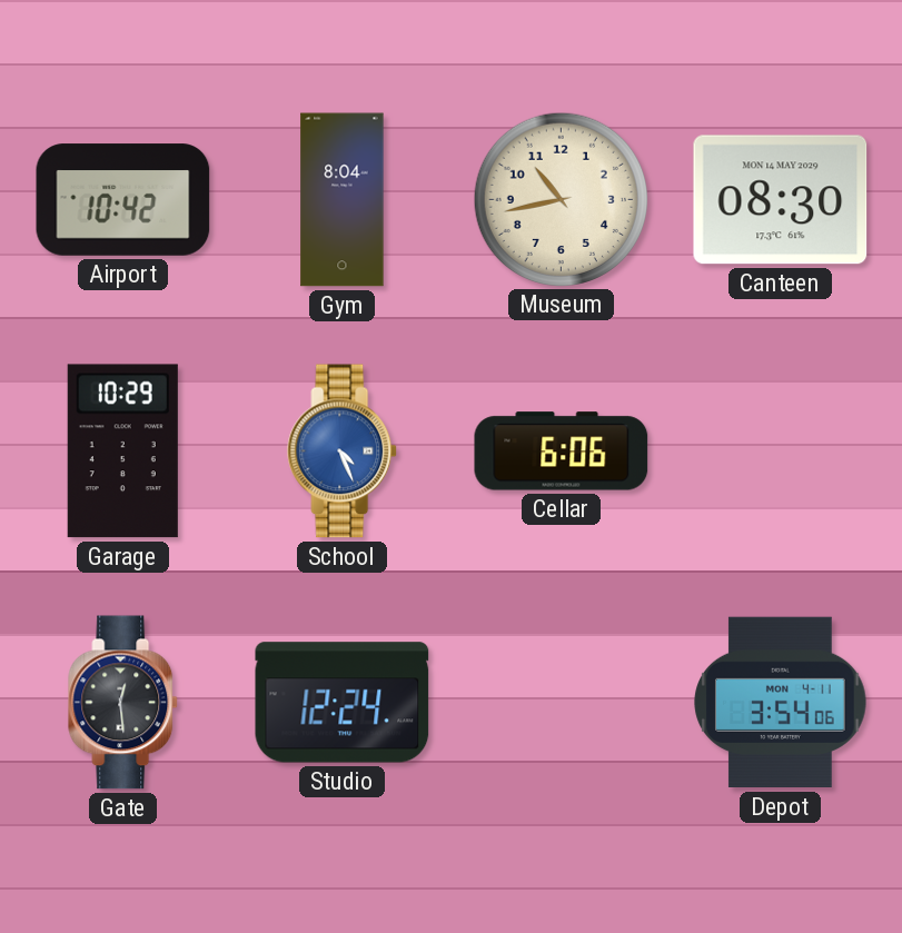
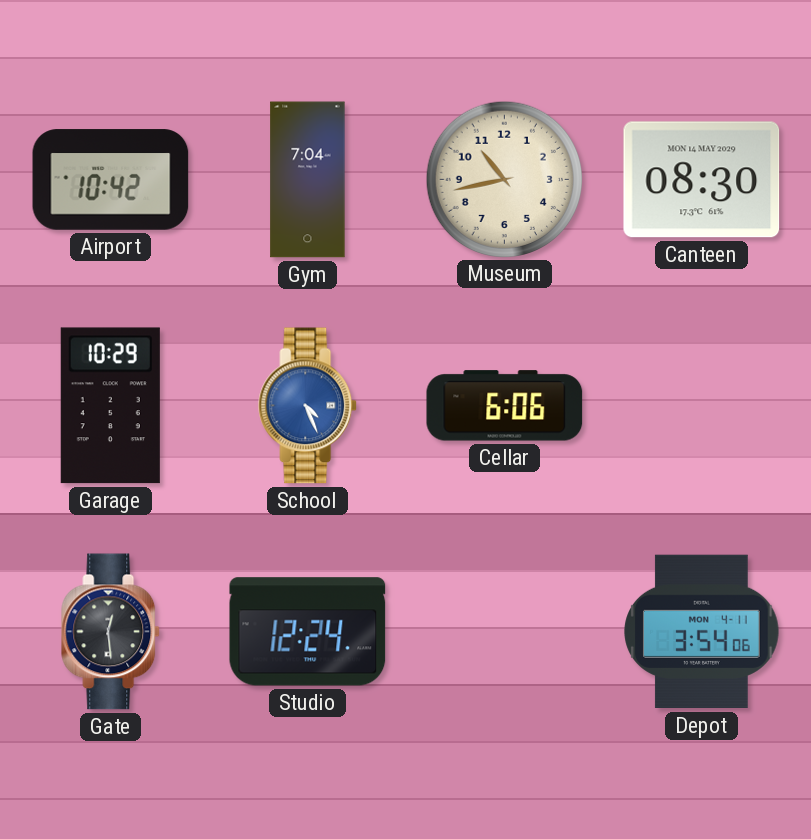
Gym: 8:04 -> 7:04 (308, 180)
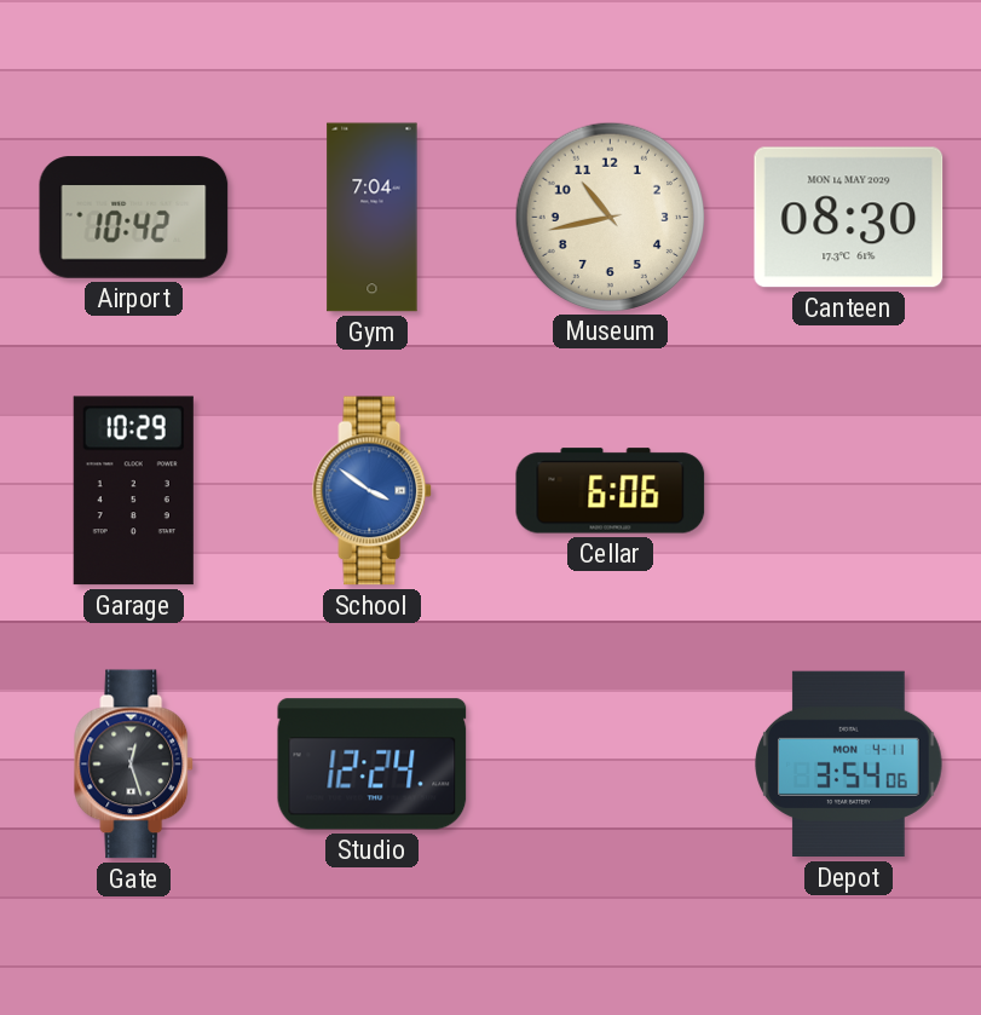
School: 4:26 -> 3:51 (373, 491)
Gate: 12:29 -> 12:27 (134, 765)
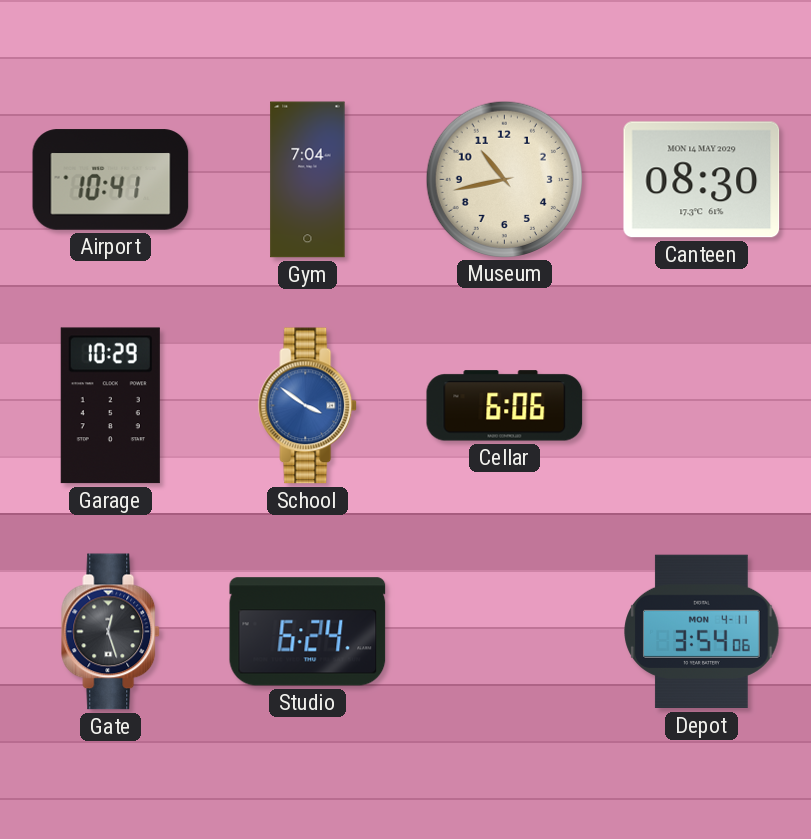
Airport: 10:42 -> 10:41 (111, 180)
Studio: 12:24 -> 6:24 (308, 632)
